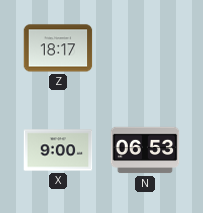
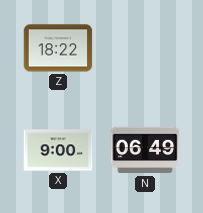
Z: 18:17 -> 18:22 (58, 48)
N: 06:53 -> 06:49 (145, 150)
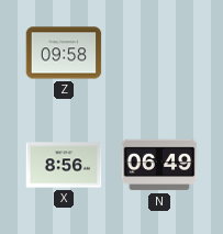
Z: 18:22 -> 09:58 (64, 53)
X: 9:00 -> 8:56 (64, 165)
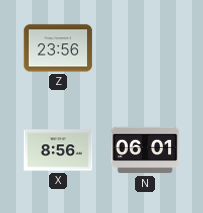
Z: 09:58 -> 23:56 (58, 48)
N: 06:49 -> 06:01 (145, 150)
